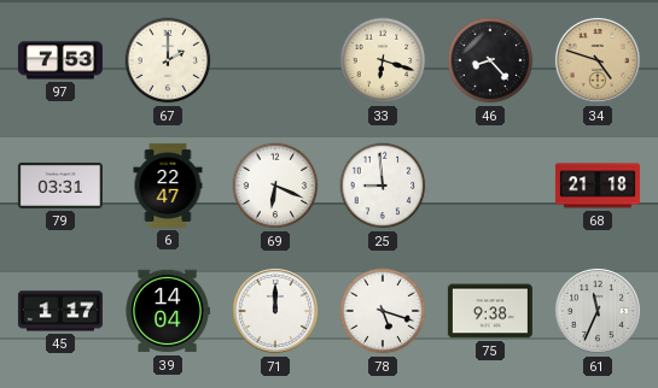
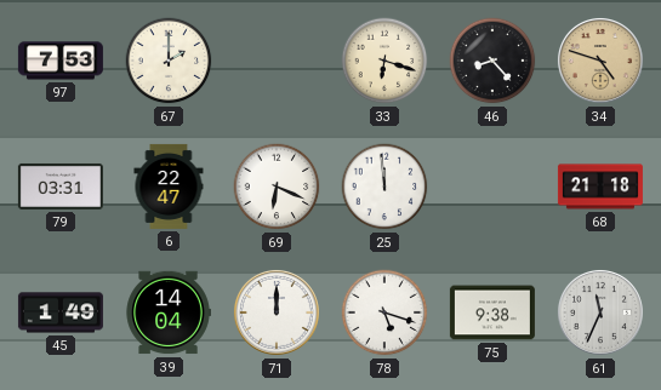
25: 8:59 -> 11:59 (384, 187)
45: 1:17 -> 1:49 (61, 312)
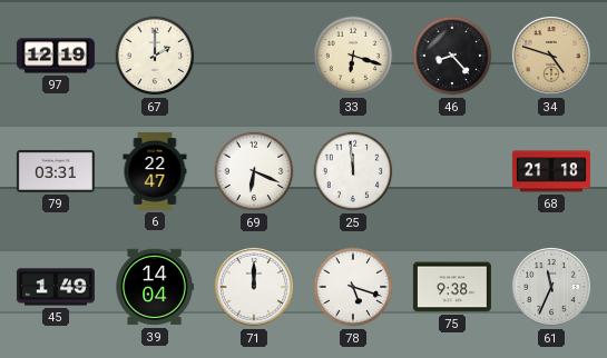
97: 7:53 -> 12:19 (56, 56)
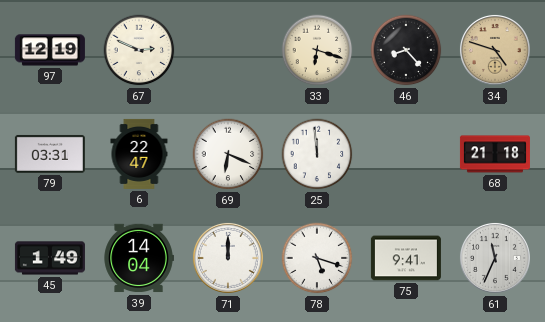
67: 2:00 -> 2:49 (139, 50)
75: 9:38 -> 9:41 (406, 258)
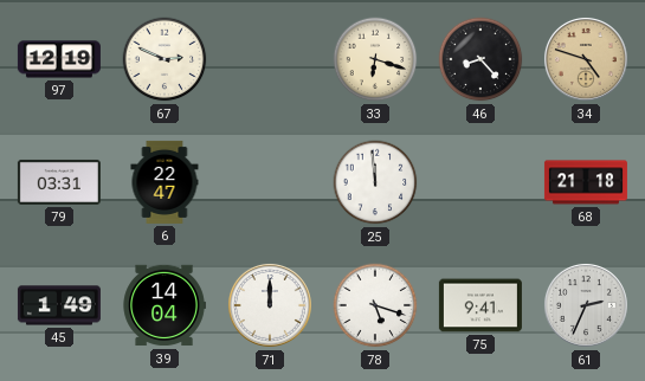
69: 6:19 -> none (228, 154)
61: 11:34 -> 2:34 (586, 305)
